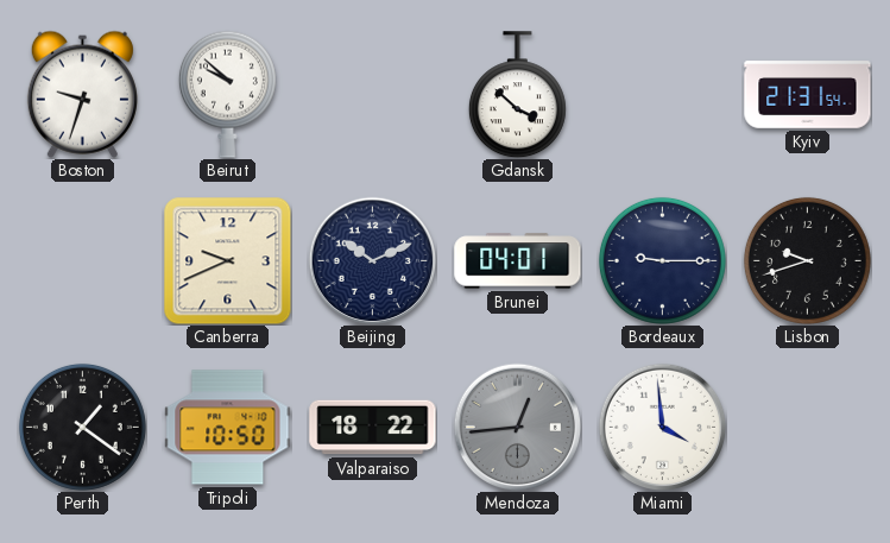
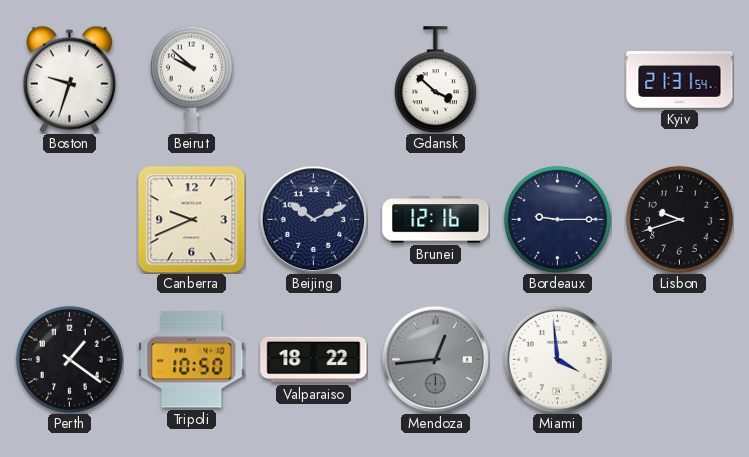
Brunei: 04:01 -> 12:16 (436, 220)
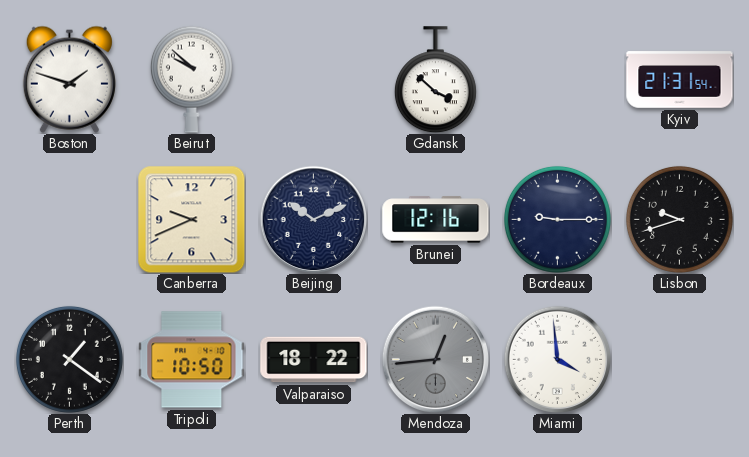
Boston: 9:33 -> 1:48 (69, 79)
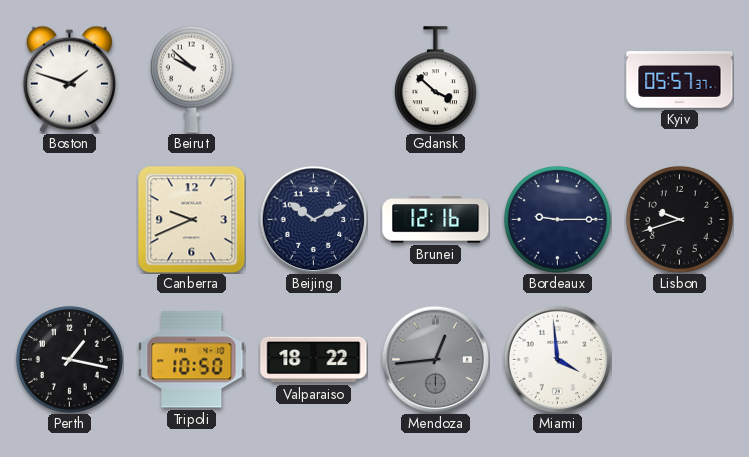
Kyiv: 21:31 -> 05:57 (680, 80)
Perth: 1:21 -> 1:17 (69, 359)
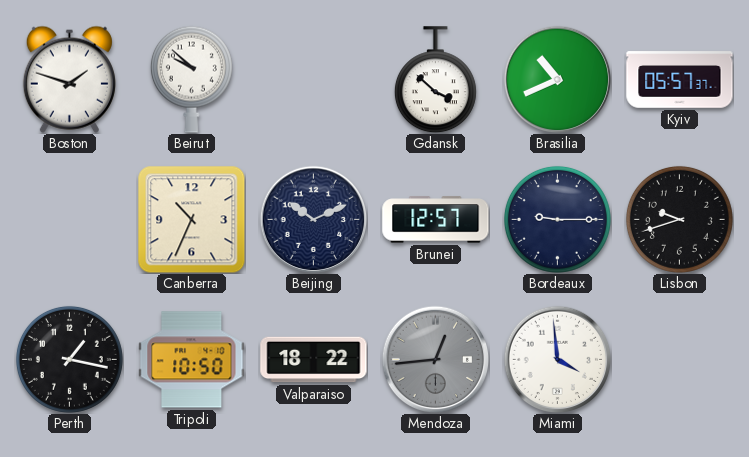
Brasilia: none -> 10:41 (557, 79)
Canberra: 9:41 -> 10:34 (191, 219)
Brunei: 12:16 -> 12:57 (436, 220)
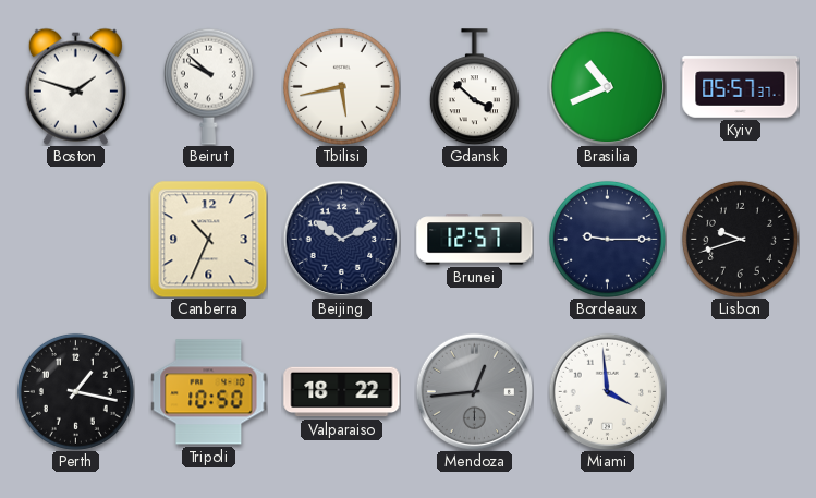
Tbilisi: none -> 5:43 (341, 86)
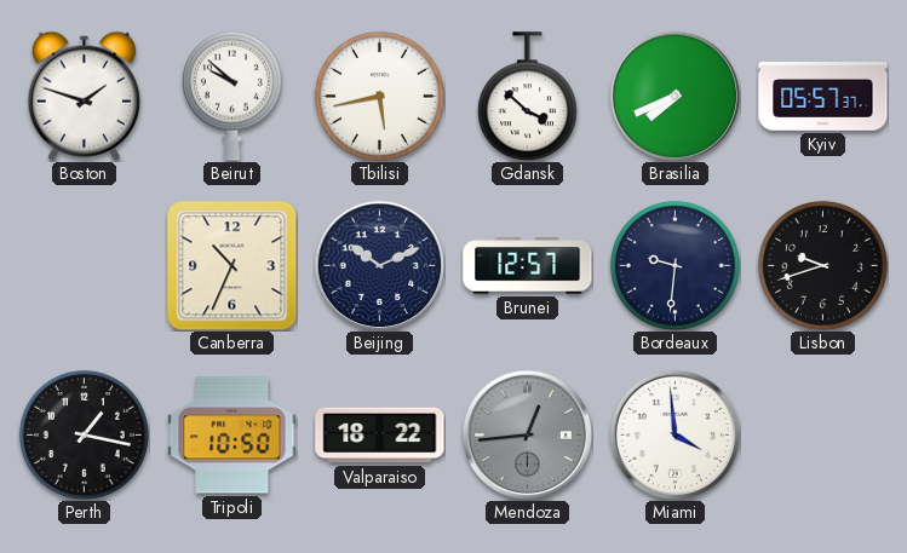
Brasilia: 10:41 -> 7:41 (674, 96)
Bordeaux: 9:15 -> 9:31 (674, 265)
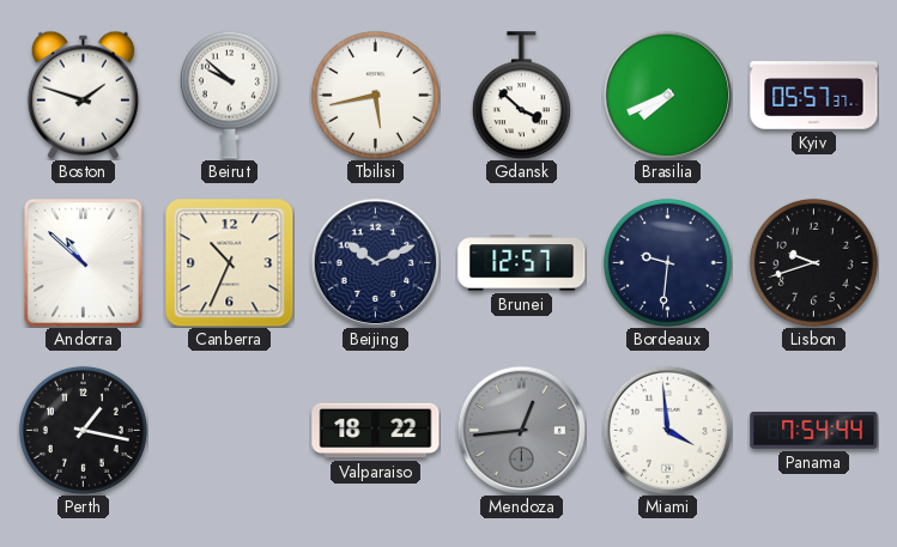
Andorra: none -> 10:52 (83, 263)
Tripoli: 10:50 -> none (233, 436)
Panama: none -> 7:54 (814, 430)
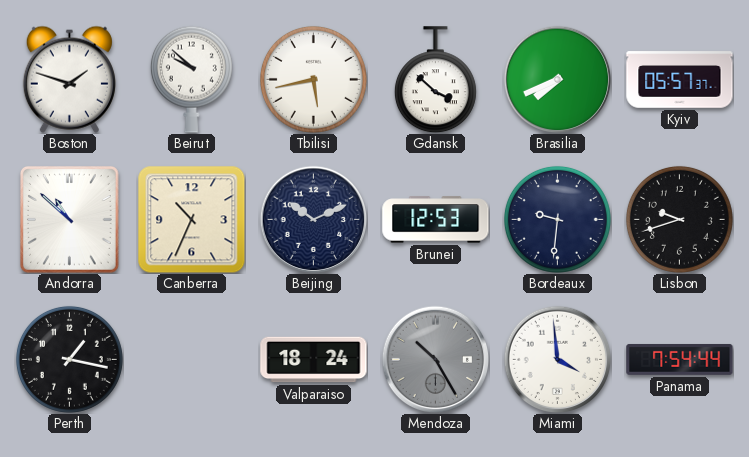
Brunei: 12:57 -> 12:53 (436, 220)
Valparaiso: 18:22 -> 18:24 (314, 360)
Mendoza: 12:44 -> 10:25 (435, 359)
